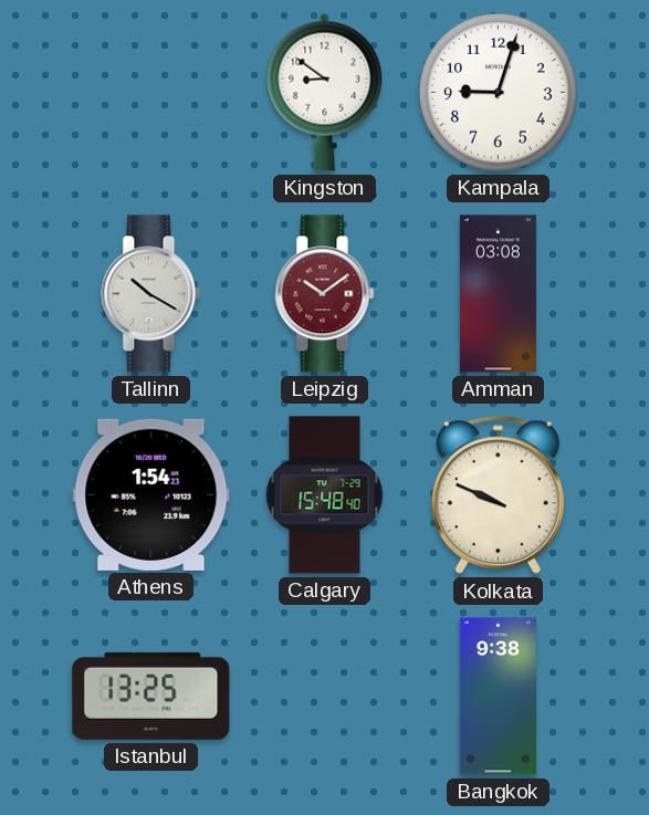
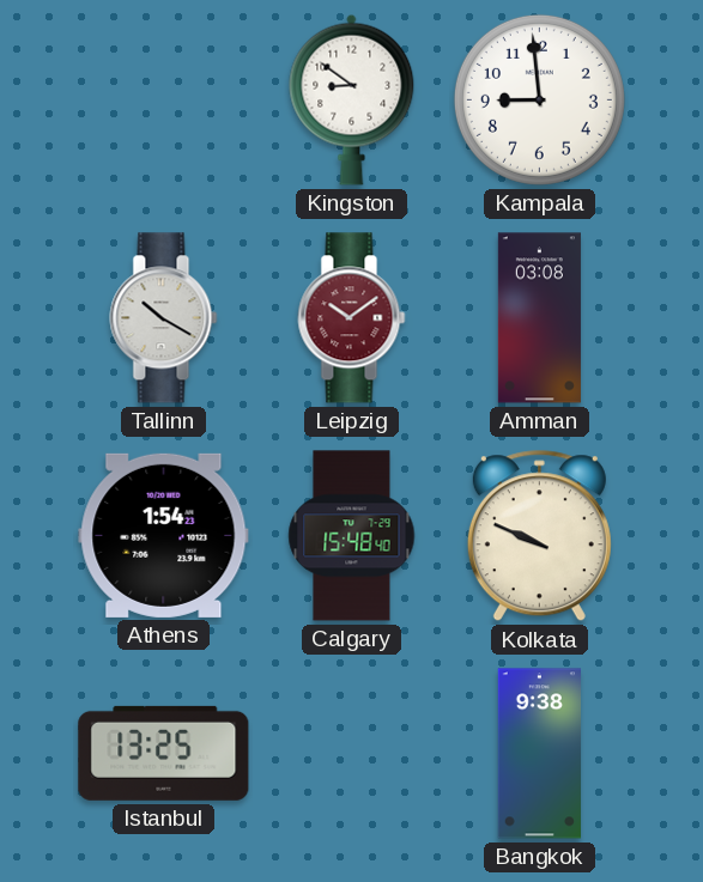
Kampala: 9:03 -> 8:59 (539, 99)
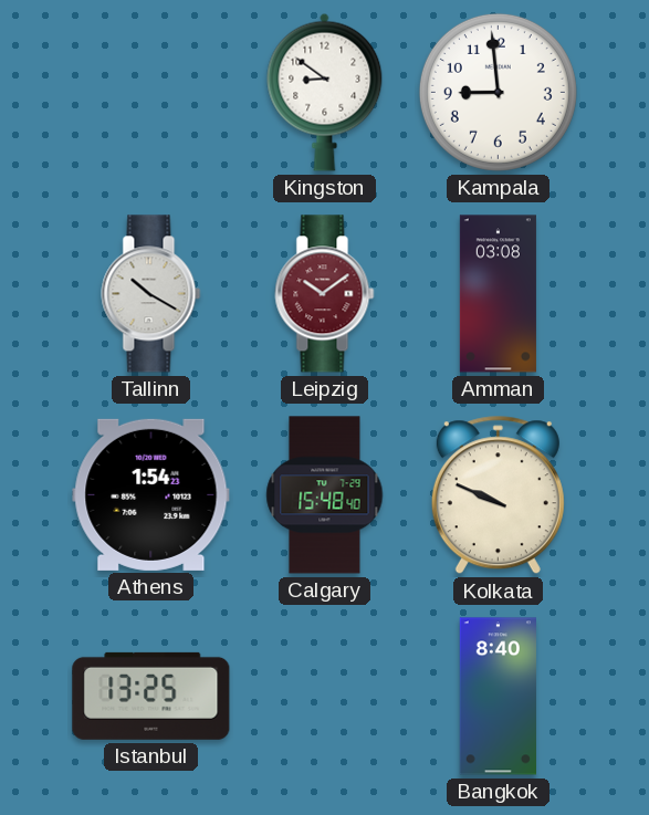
Bangkok: 9:38 -> 8:40 (498, 697)
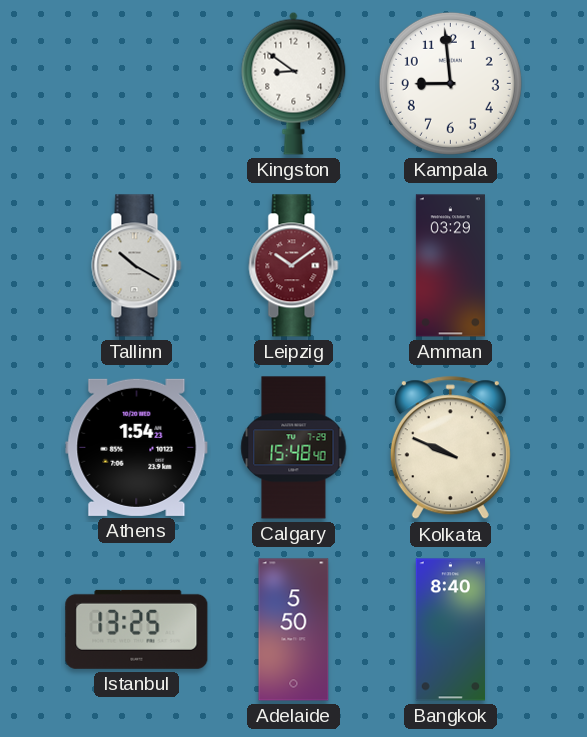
Amman: 03:08 -> 03:29 (450, 266)
Adelaide: none -> 5:50 (294, 630)
